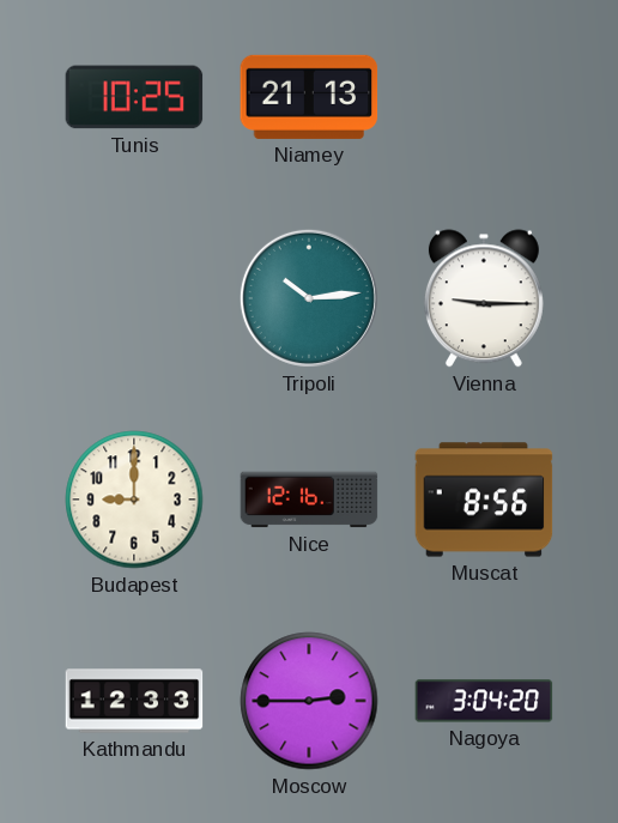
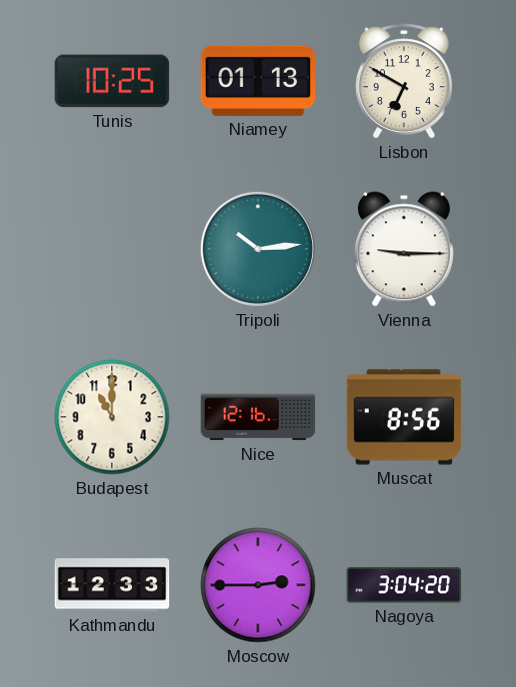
Niamey: 21:13 -> 01:13 (258, 81)
Lisbon: none -> 6:50 (404, 81)
Budapest: 9:00 -> 11:00 (112, 417)
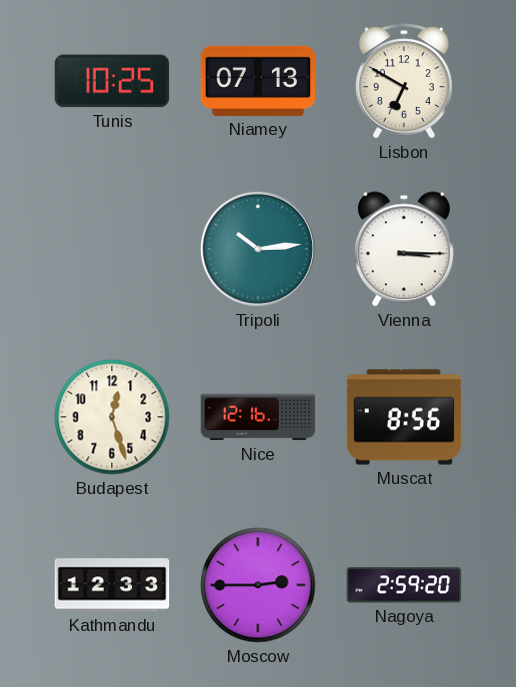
Niamey: 01:13 -> 07:13 (258, 81)
Vienna: 9:15 -> 3:15 (404, 249)
Budapest: 11:00 -> 12:27 (112, 417)
Nagoya: 3:04 -> 2:59 (404, 585)
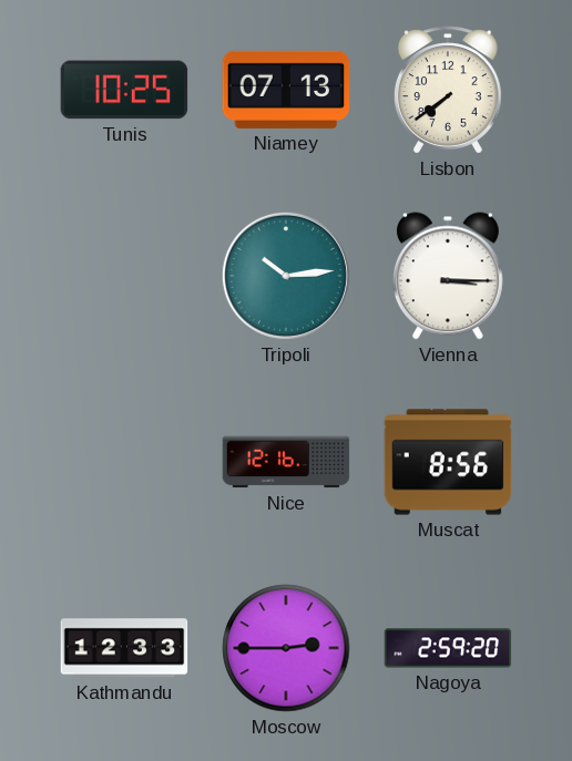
Lisbon: 6:50 -> 7:39 (448, 90)
Budapest: 12:27 -> none (112, 417)
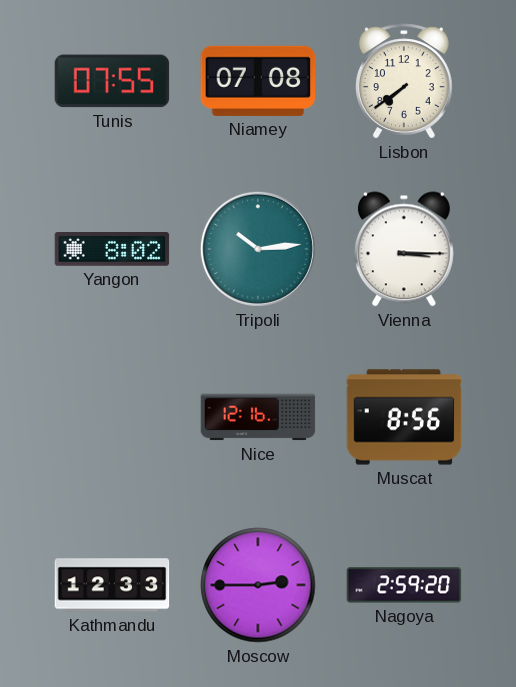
Tunis: 10:25 -> 07:55 (112, 81)
Niamey: 07:13 -> 07:08 (258, 81)
Yangon: none -> 8:02 (112, 249)
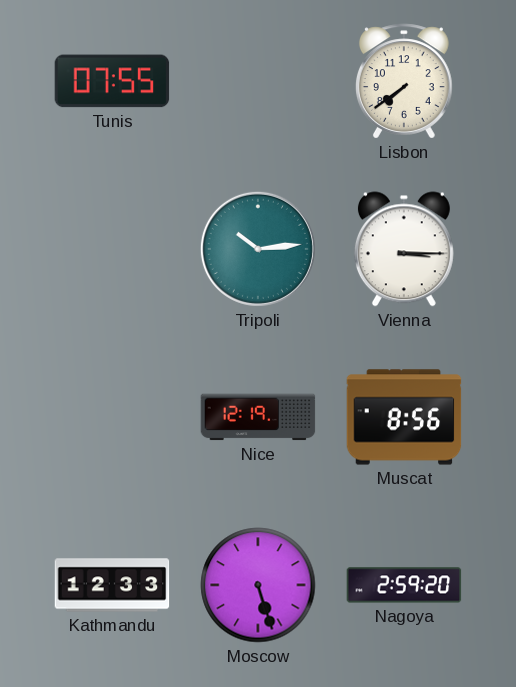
Niamey: 07:08 -> none (258, 81)
Yangon: 8:02 -> none (112, 249)
Nice: 12:16 -> 12:19 (258, 417)
Moscow: 2:45 -> 5:27 (258, 585)
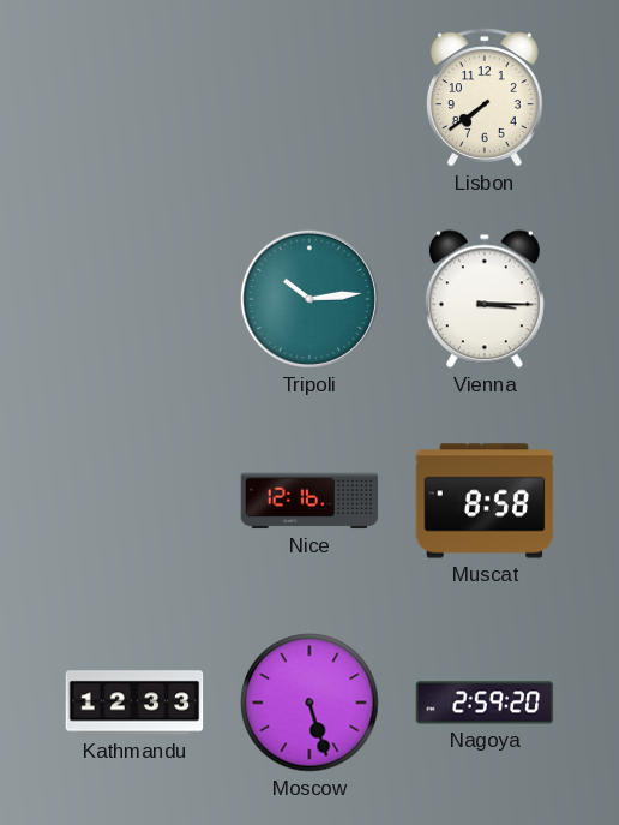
Tunis: 07:55 -> none (112, 81)
Nice: 12:19 -> 12:16 (309, 501)
Muscat: 8:56 -> 8:58 (485, 501)
